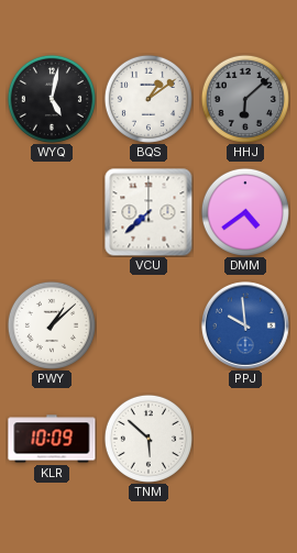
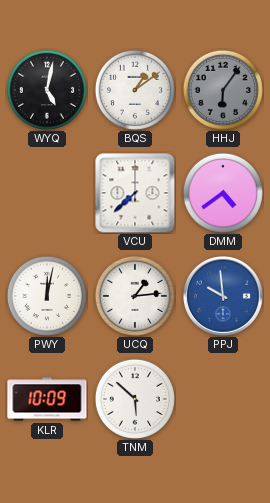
HHJ: 6:08 -> 6:06 (223, 90)
PWY: 1:08 -> 12:02 (47, 296)
UCQ: none -> 1:14 (135, 296)
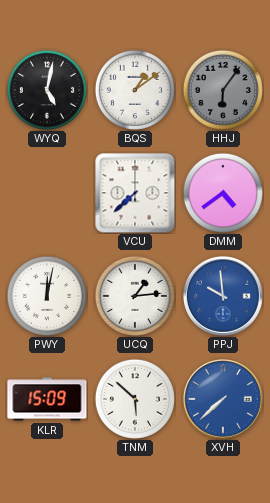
KLR: 10:09 -> 15:09 (47, 399)
XVH: none -> 7:38 (223, 400)
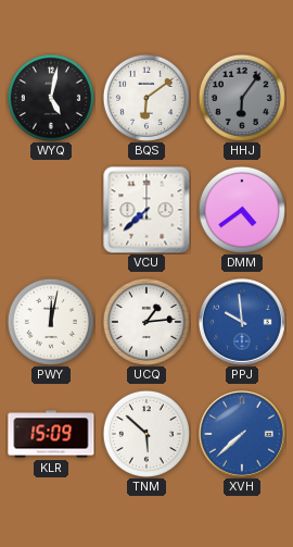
BQS: 1:09 -> 6:09 (146, 98)
